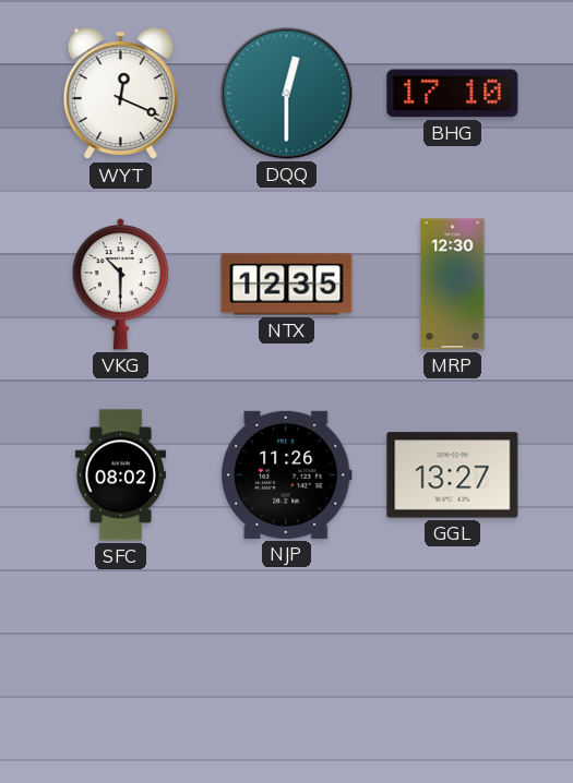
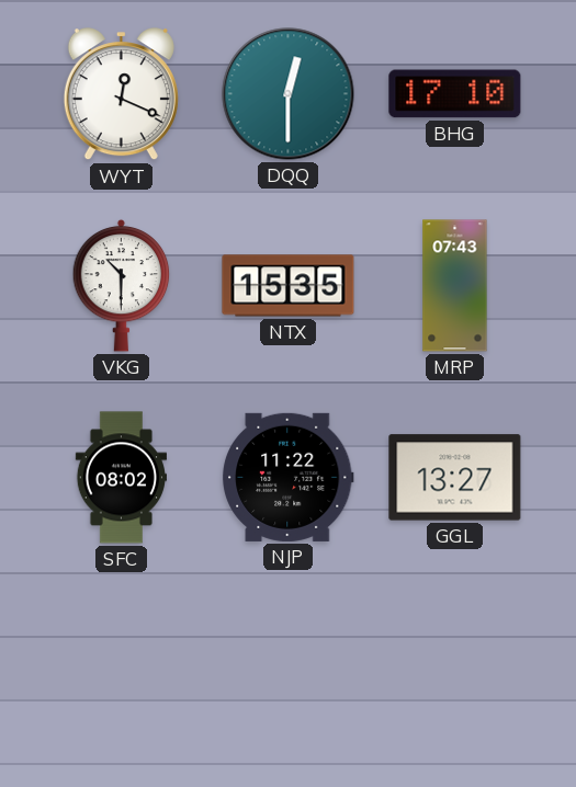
NTX: 12:35 -> 15:35 (289, 286)
MRP: 12:30 -> 07:43 (455, 286)
NJP: 11:26 -> 11:22 (289, 477)
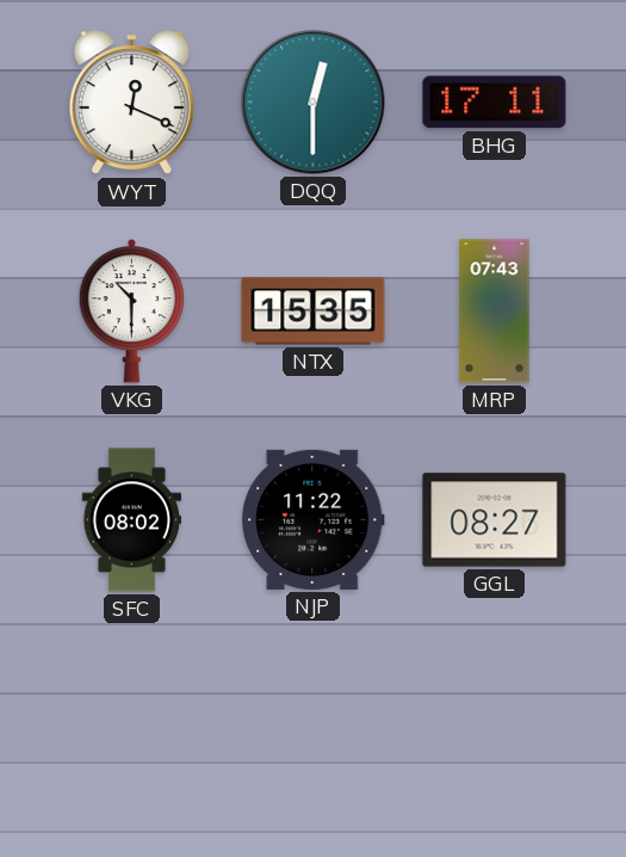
BHG: 17:10 -> 17:11 (495, 103)
GGL: 13:27 -> 08:27 (495, 520)
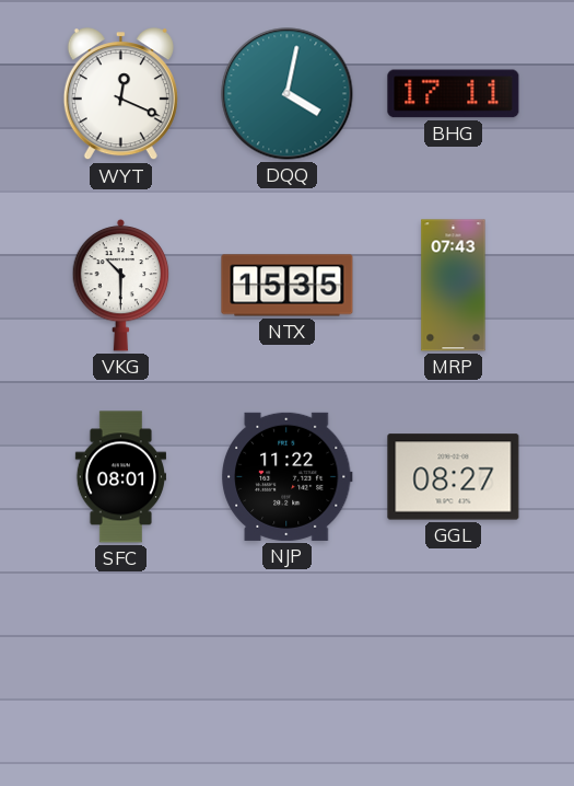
DQQ: 12:30 -> 4:02 (288, 94)
SFC: 08:02 -> 08:01 (120, 477)
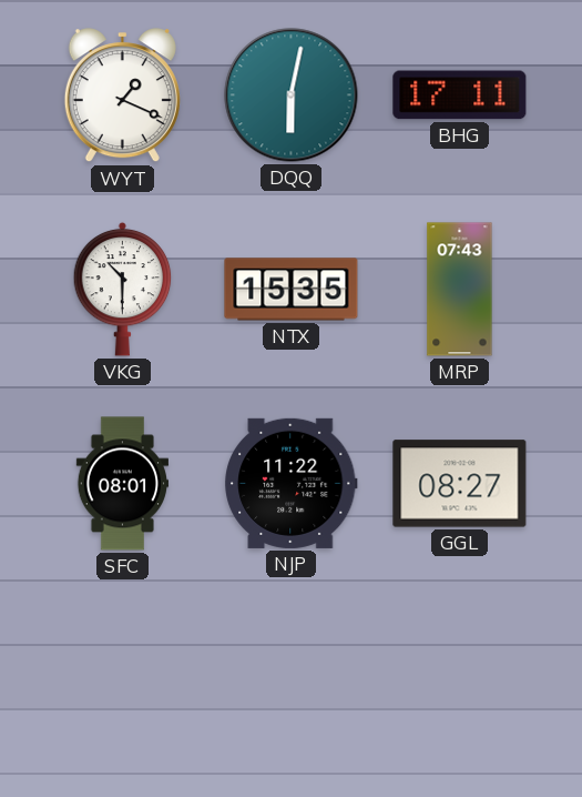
WYT: 12:19 -> 1:19 (122, 95)
DQQ: 4:02 -> 6:02 (292, 95)
